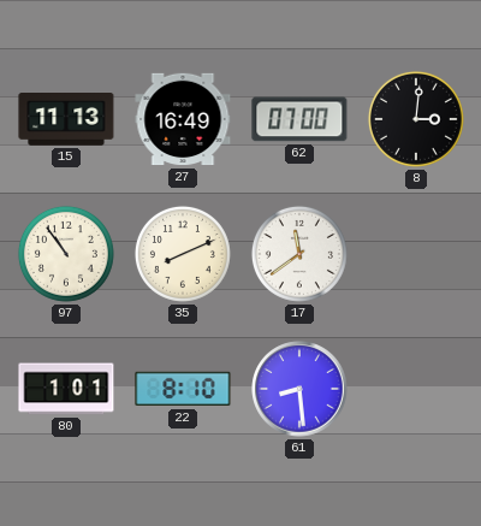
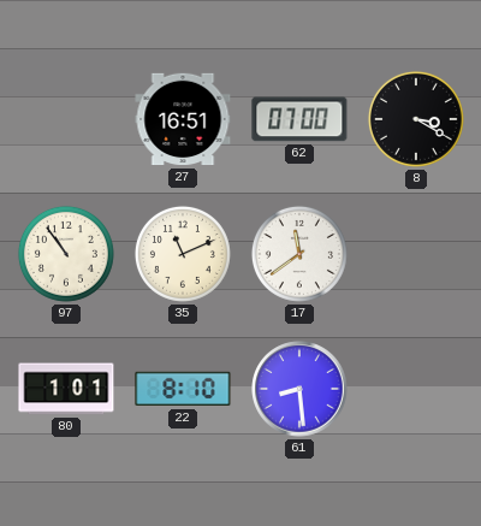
15: 11:13 -> none (66, 120)
27: 16:49 -> 16:51 (183, 119)
8: 3:01 -> 3:20 (416, 119)
35: 8:11 -> 11:11 (183, 254)
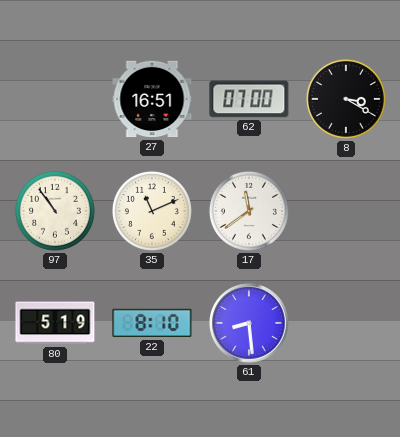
80: 1:01 -> 5:19 (55, 323)
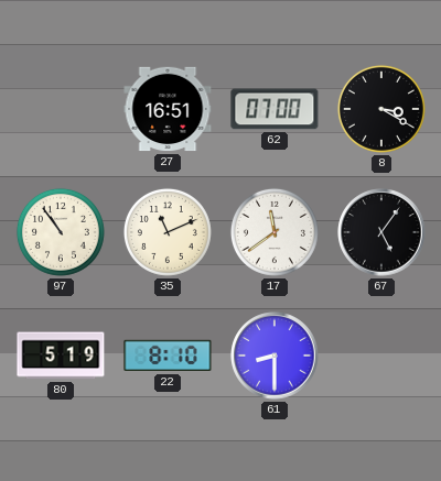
67: none -> 5:06 (381, 232)
61: 8:29 -> 8:30 (275, 356)
